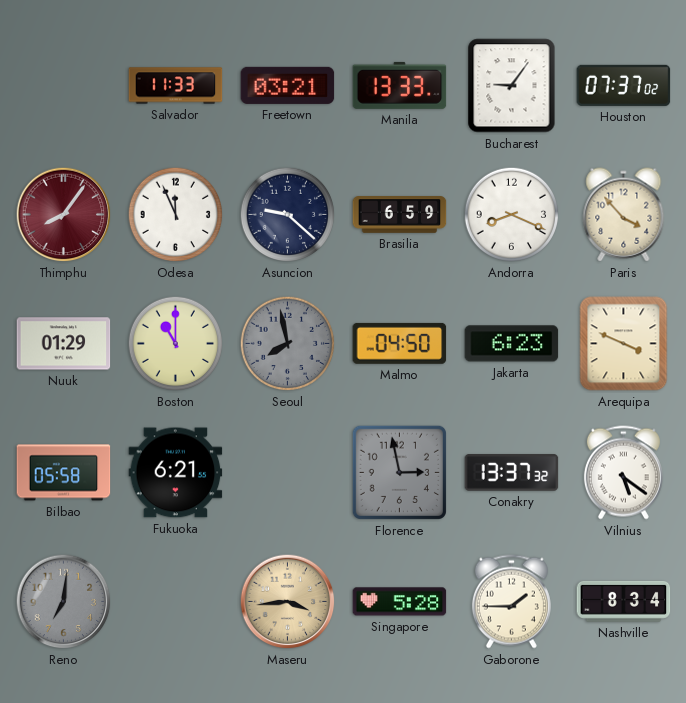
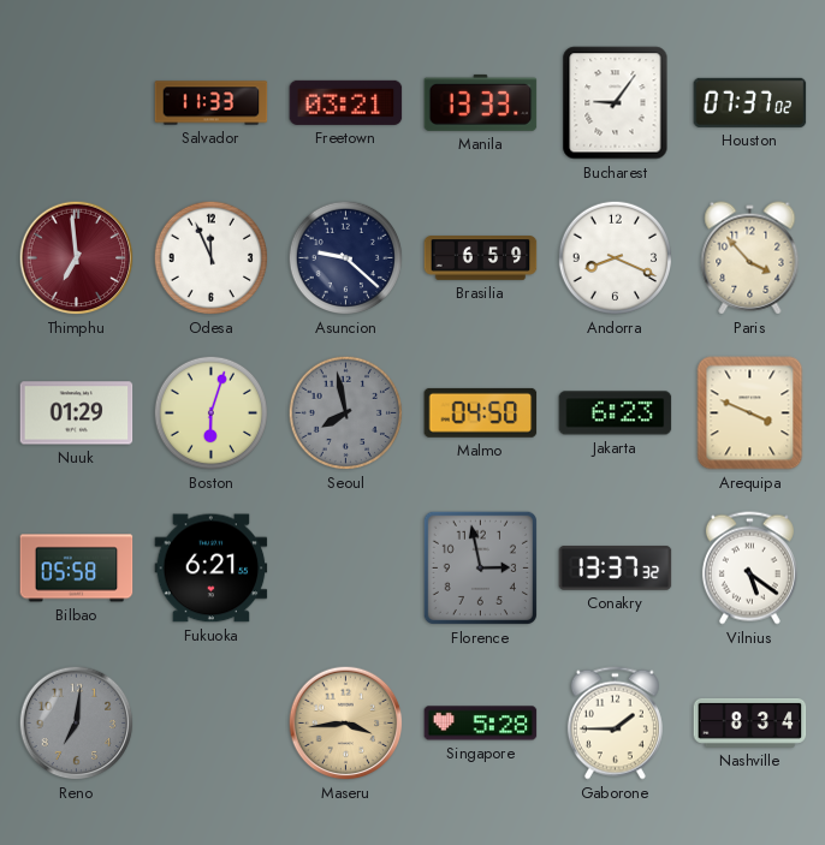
Thimphu: 8:06 -> 6:59 (77, 258)
Boston: 11:00 -> 6:03 (212, 413)
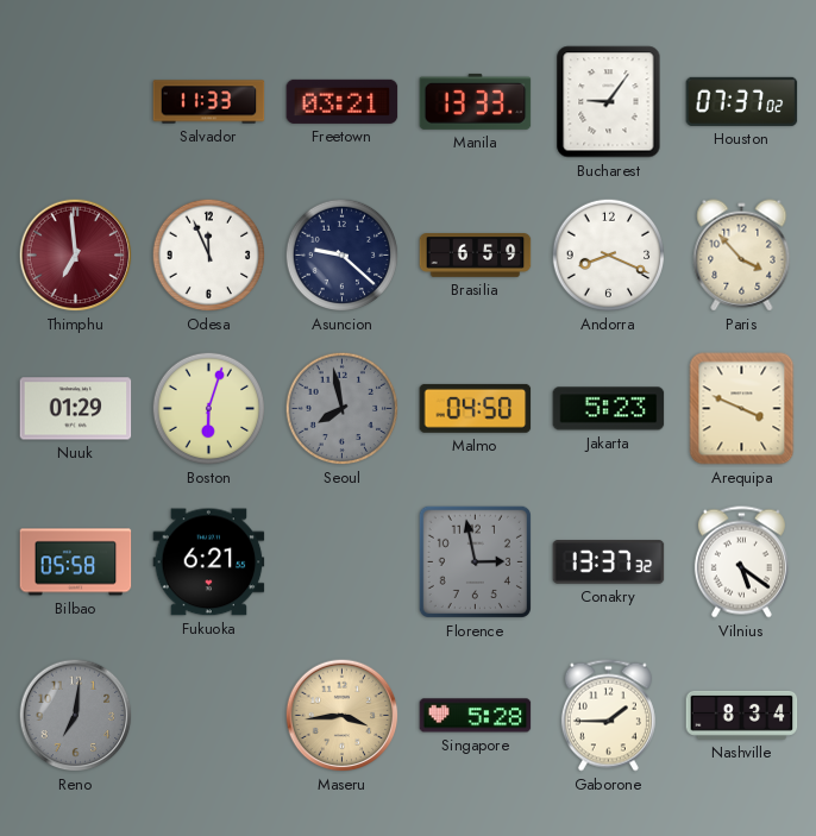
Jakarta: 6:23 -> 5:23 (609, 409)
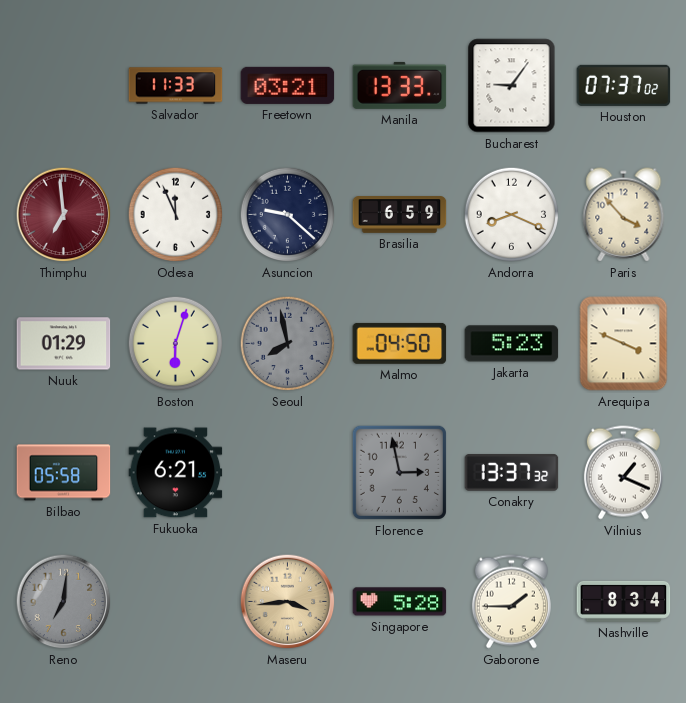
Vilnius: 5:21 -> 1:19 (623, 473)
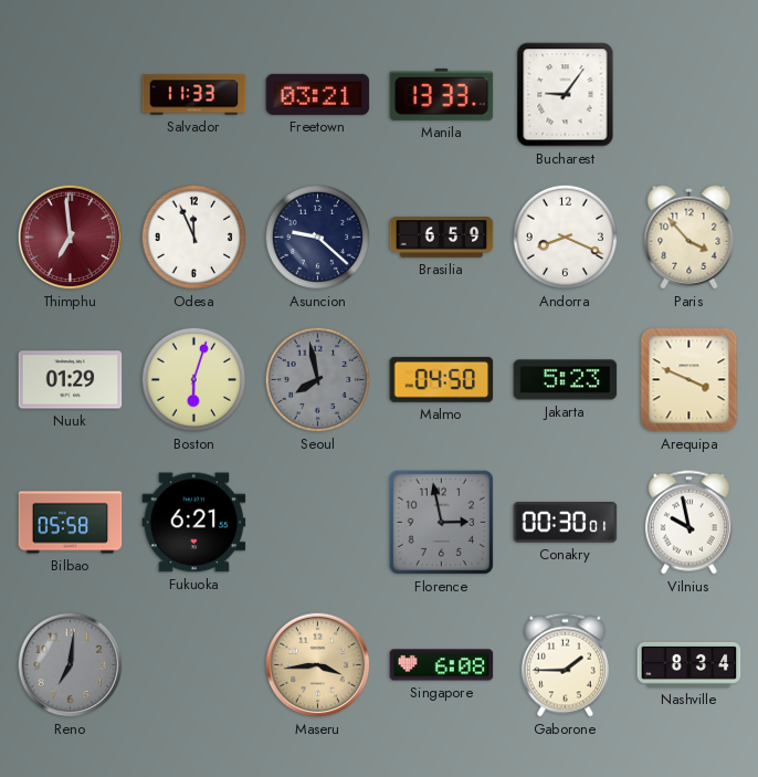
Houston: 07:37 -> none (624, 85)
Conakry: 13:37 -> 00:30 (566, 523)
Vilnius: 1:19 -> 9:58 (688, 523)
Singapore: 5:28 -> 6:08 (442, 665)
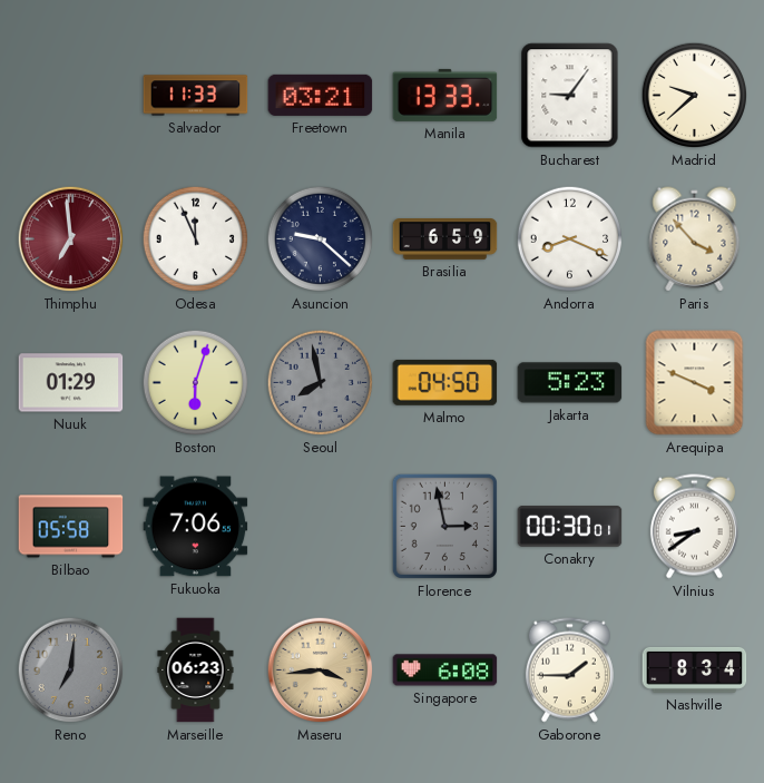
Madrid: none -> 9:38 (695, 96)
Fukuoka: 6:21 -> 7:06 (196, 527)
Vilnius: 9:58 -> 8:39 (694, 527)
Marseille: none -> 06:23 (196, 671)
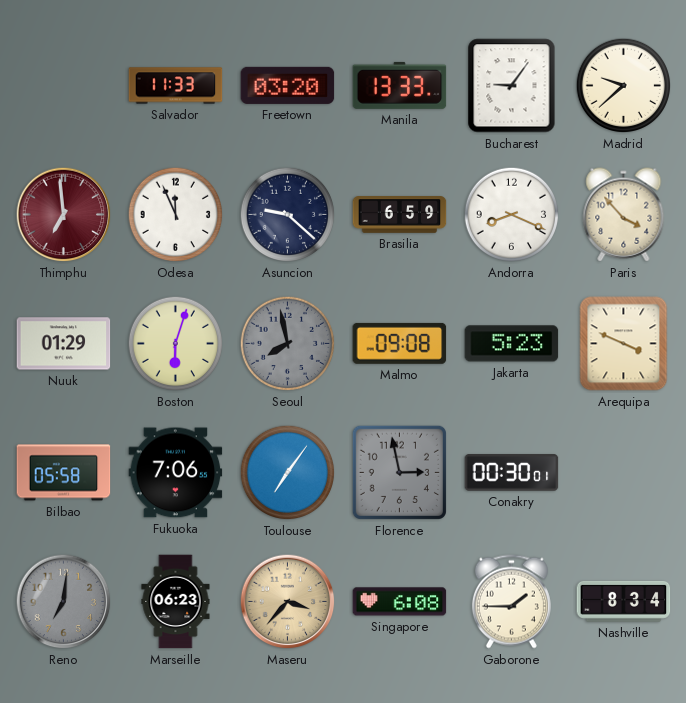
Freetown: 03:21 -> 03:20 (288, 85)
Malmo: 04:50 -> 09:08 (400, 343)
Toulouse: none -> 7:06 (288, 473)
Vilnius: 8:39 -> none (694, 527)
Maseru: 3:44 -> 3:37 (288, 602)
